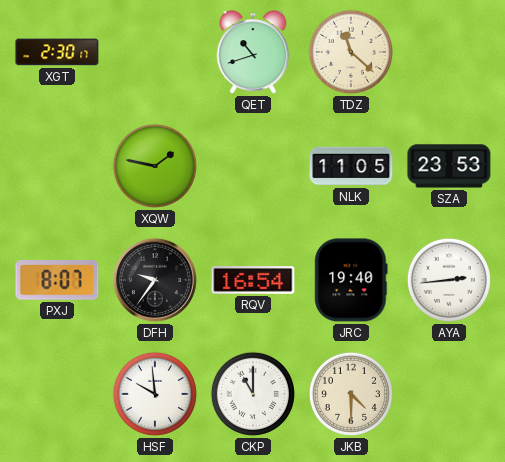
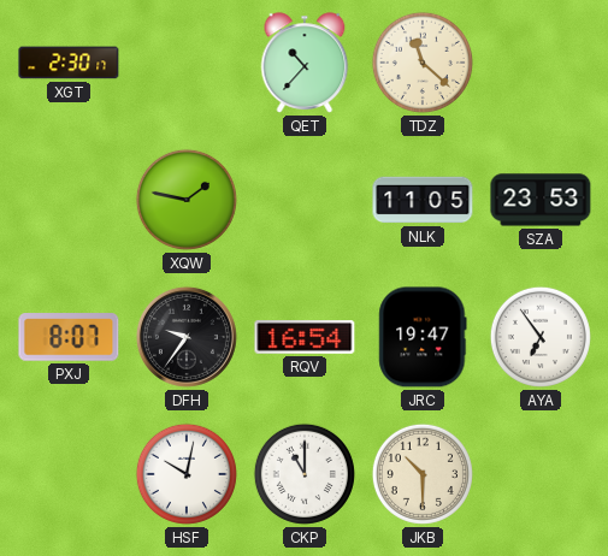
QET: 10:42 -> 10:37 (305, 63)
JRC: 19:40 -> 19:47 (423, 337)
AYA: 2:44 -> 6:54 (541, 337)
HSF: 9:59 -> 10:02 (187, 474)
JKB: 4:30 -> 10:30 (423, 474)
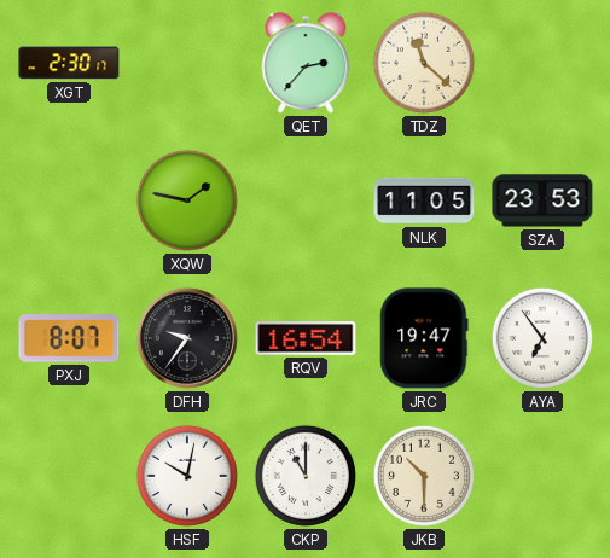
QET: 10:37 -> 2:37 (306, 63)
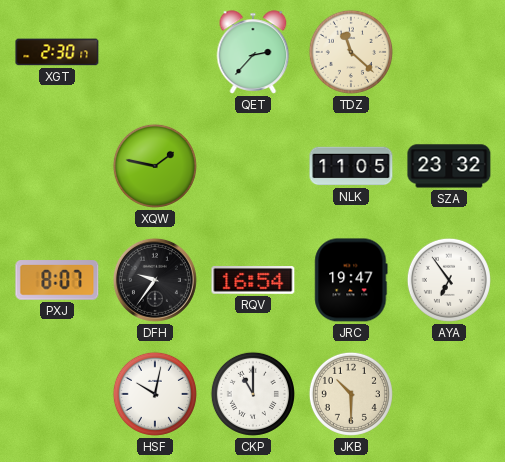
SZA: 23:53 -> 23:32 (449, 166)
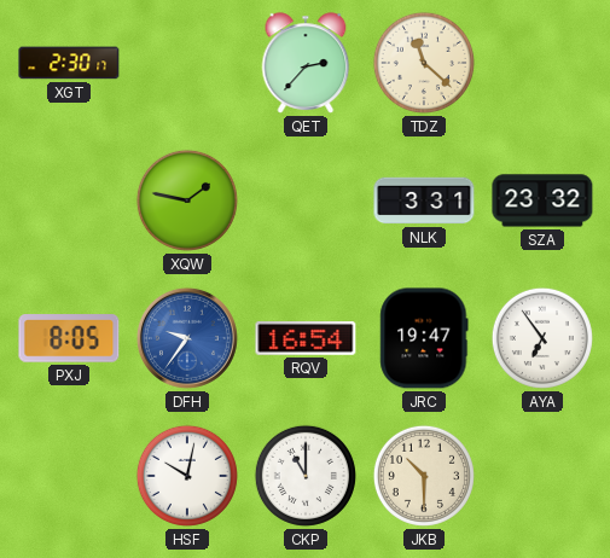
NLK: 11:05 -> 3:31 (424, 200)
PXJ: 8:07 -> 8:05 (69, 338)
DFH dial: black -> blue (187, 338)
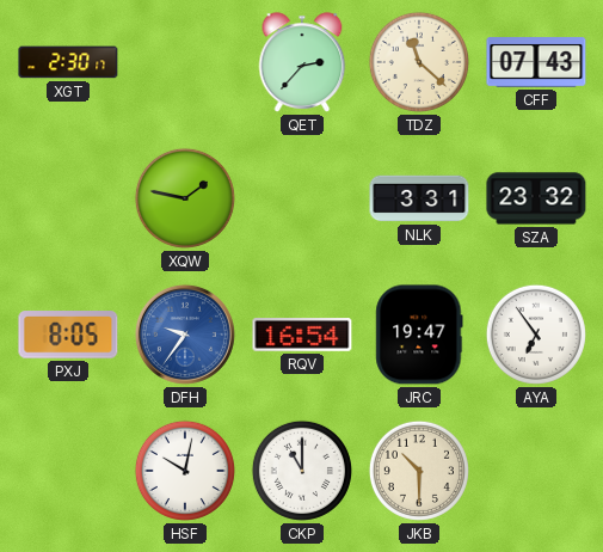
CFF: none -> 07:43 (536, 62)
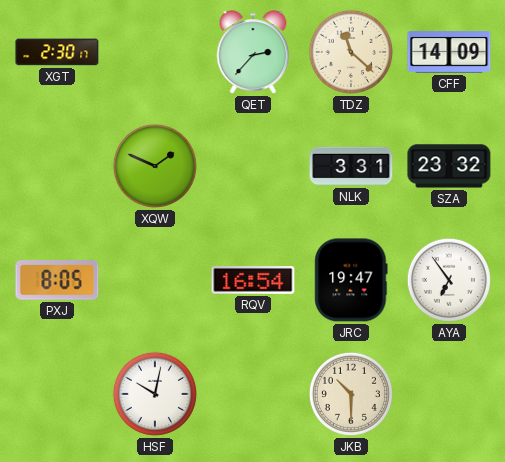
CFF: 07:43 -> 14:09 (449, 52)
XQW: 1:47 -> 1:49 (155, 166)
DFH: 9:36 -> none (185, 335)
CKP: 11:00 -> none (302, 471)
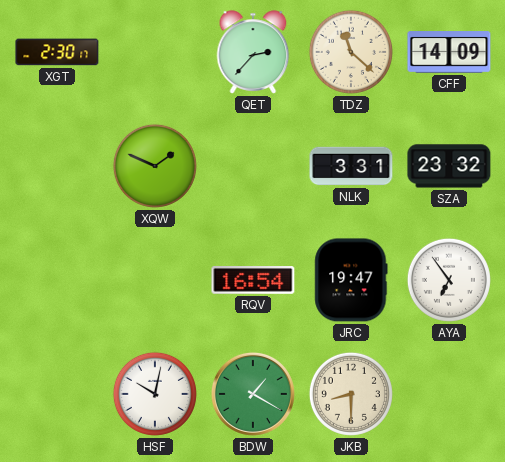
PXJ: 8:05 -> none (57, 280)
BDW: none -> 1:20 (253, 394)
JKB: 10:30 -> 8:30 (351, 394)
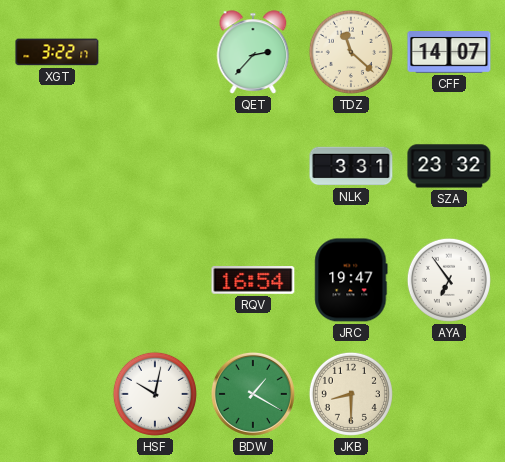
XGT: 2:30 -> 3:22 (57, 52)
CFF: 14:09 -> 14:07 (449, 52)
XQW: 1:49 -> none (155, 166)
